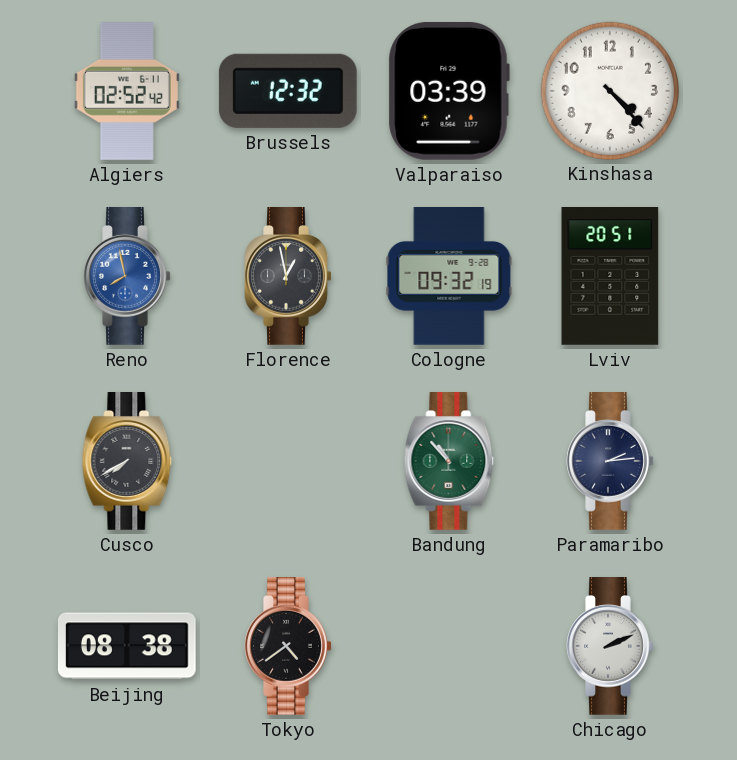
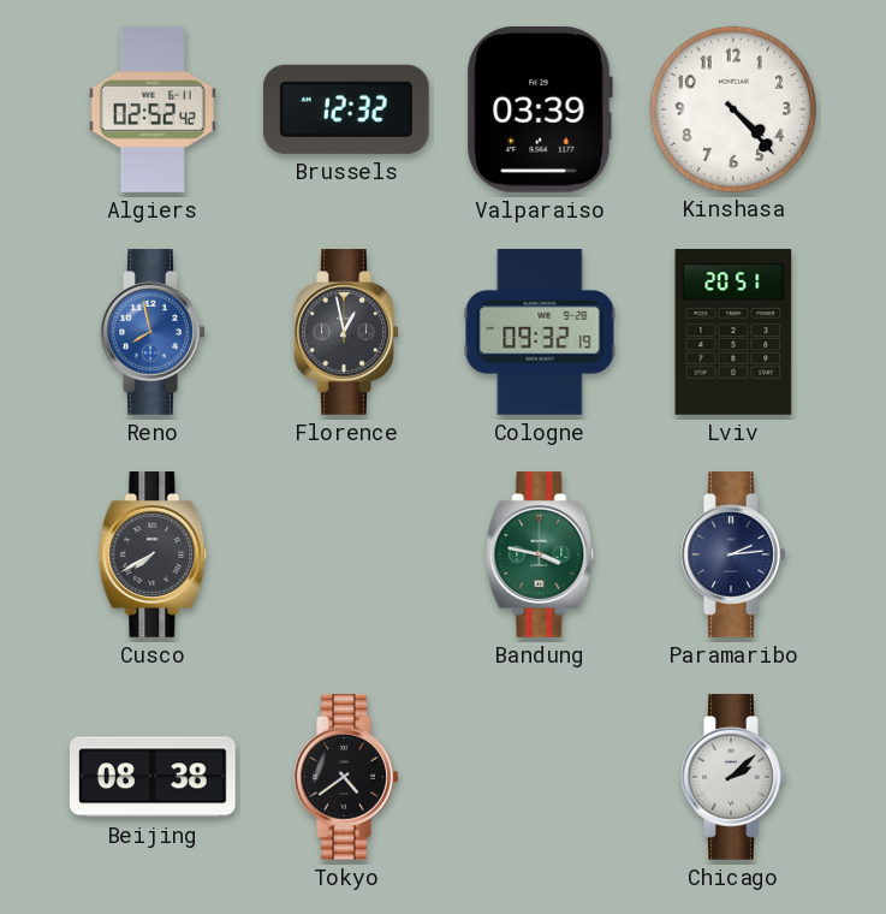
Bandung: 10:53 -> 3:47 (540, 556)
Chicago: 2:11 -> 2:08 (733, 778)
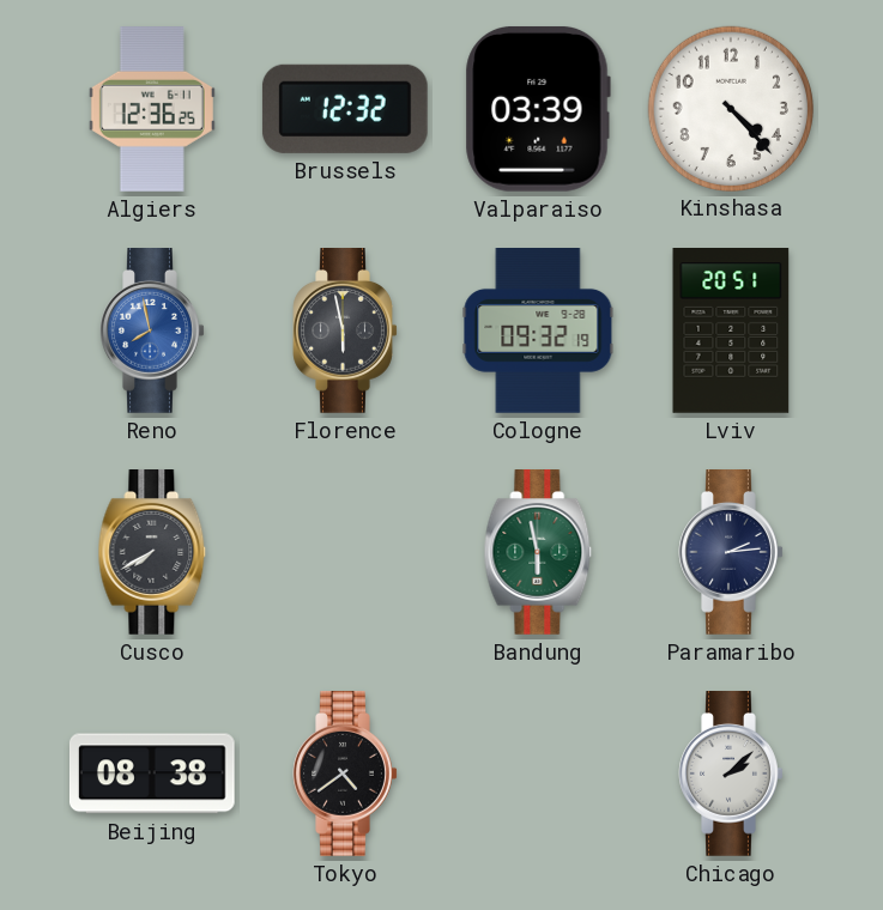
Algiers: 02:52 -> 12:36 (152, 110)
Florence: 12:58 -> 5:58 (345, 332)
Bandung: 3:47 -> 5:58 (538, 553)
